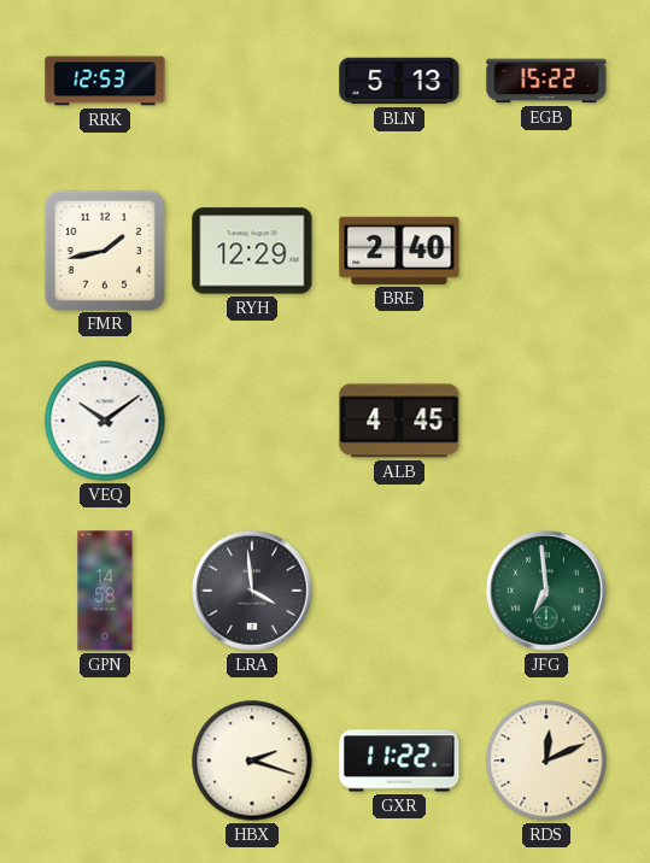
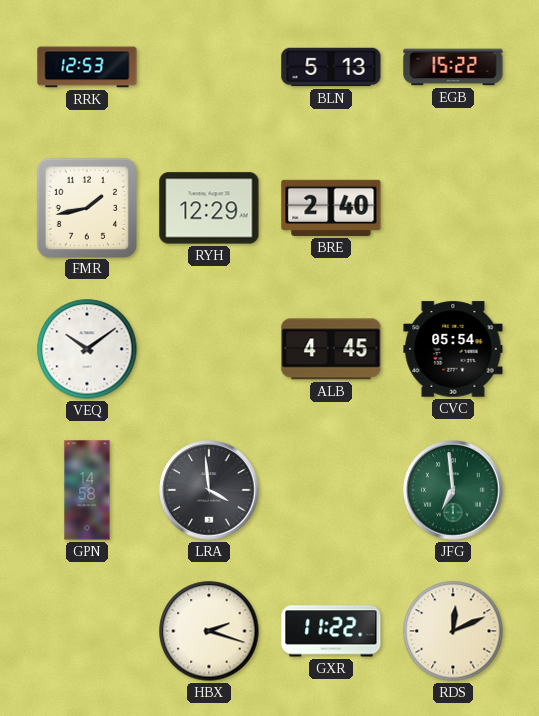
CVC: none -> 05:54 (453, 349)
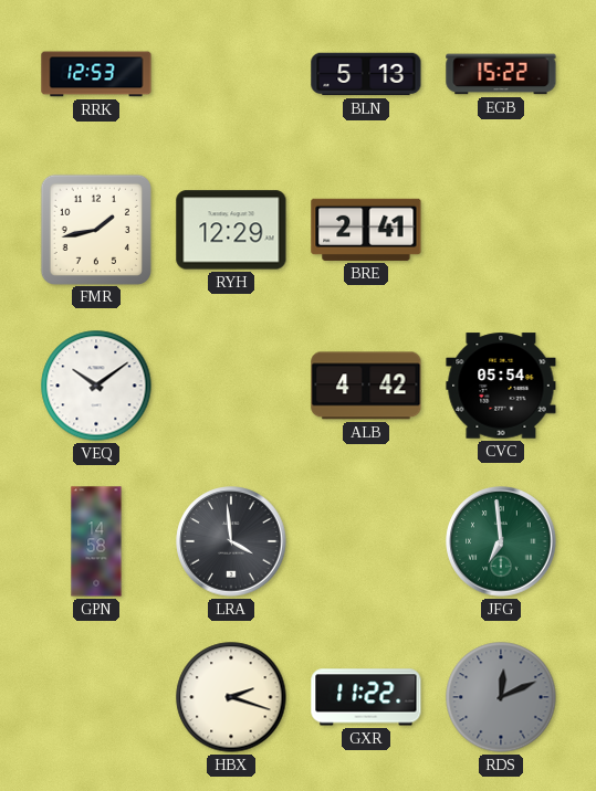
BRE: 2:40 -> 2:41 (366, 230)
ALB: 4:45 -> 4:42 (366, 386)
RDS dial: cream -> grey (501, 697)
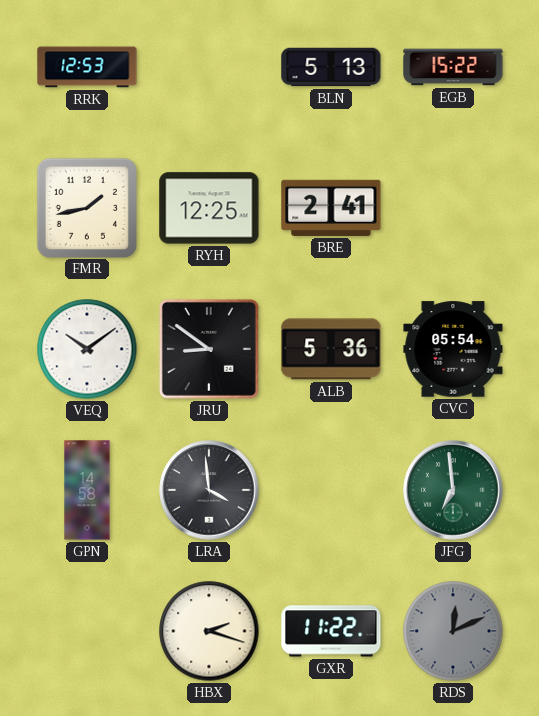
RYH: 12:29 -> 12:25 (209, 208)
JRU: none -> 8:51 (209, 349)
ALB: 4:42 -> 5:36 (331, 349)
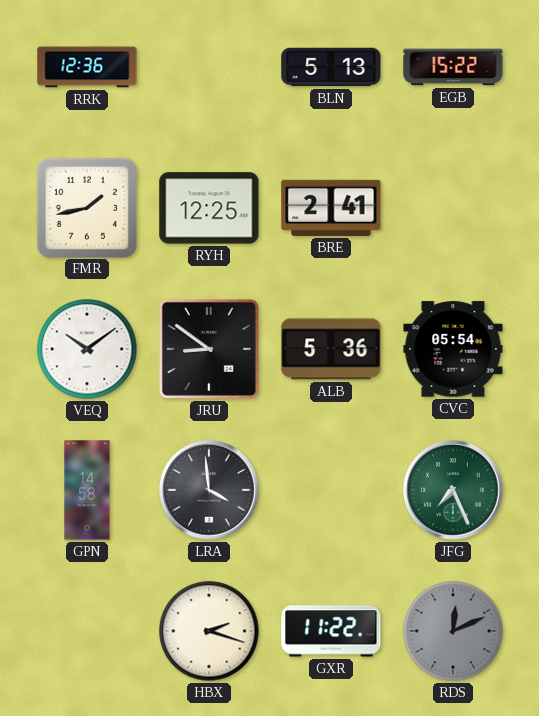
RRK: 12:53 -> 12:36 (87, 67)
JFG: 6:59 -> 7:26 (453, 490)
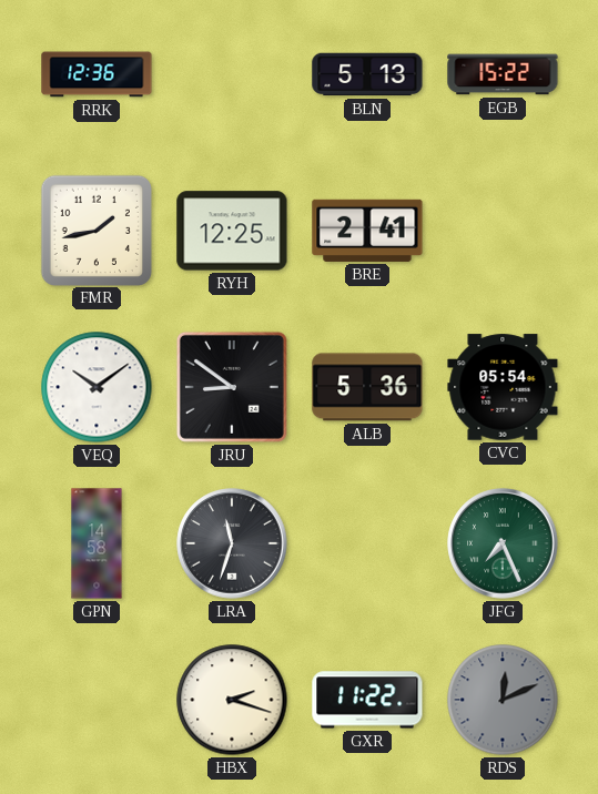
LRA: 3:59 -> 11:33 (232, 543)
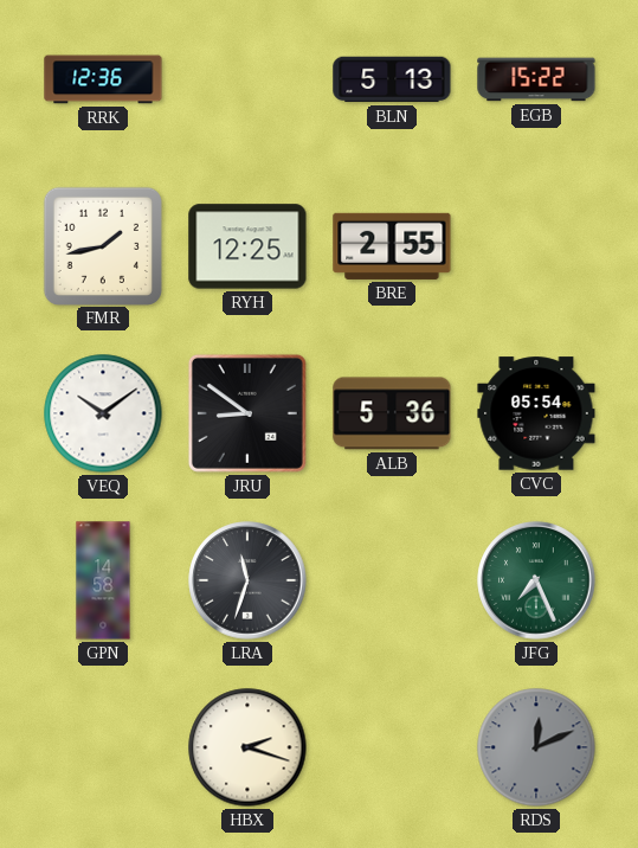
BRE: 2:41 -> 2:55 (392, 246)
GXR: 11:22 -> none (367, 700)
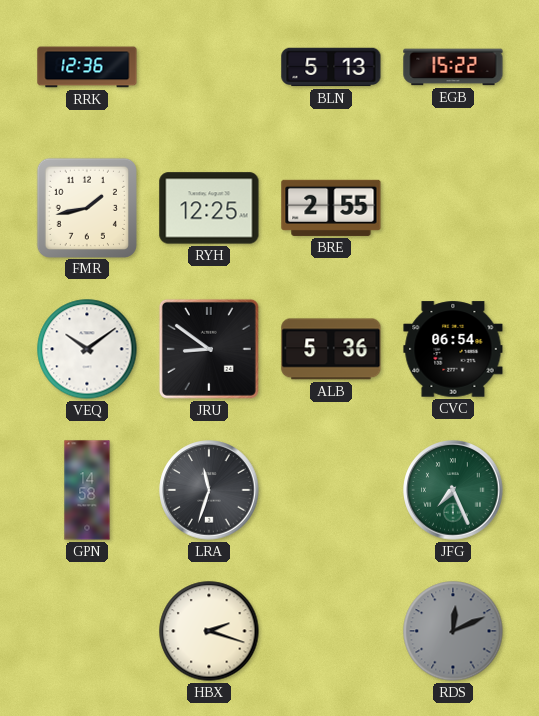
CVC: 05:54 -> 06:54 (453, 349)
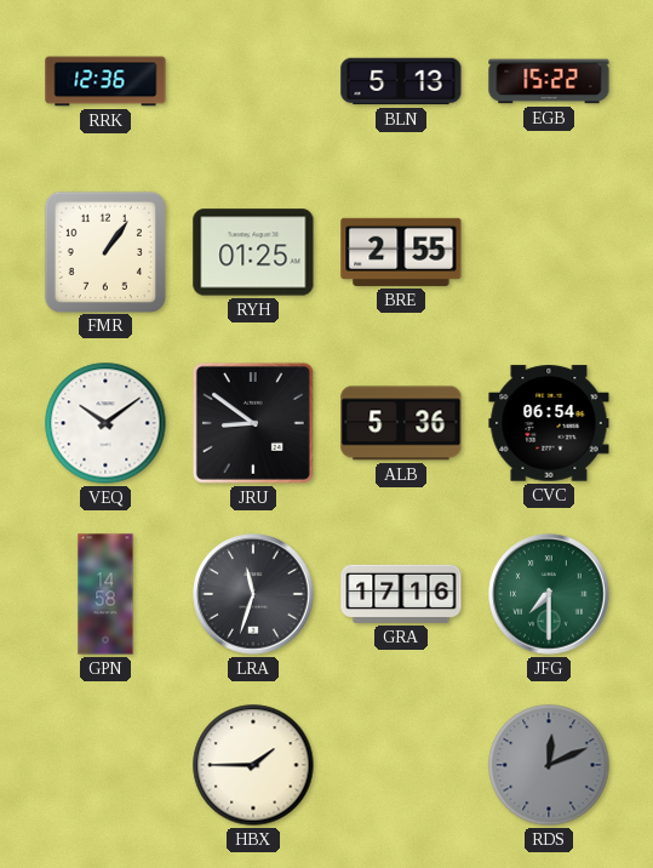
FMR: 1:43 -> 1:06 (104, 251)
RYH: 12:25 -> 01:25 (253, 252)
GRA: none -> 17:16 (401, 594)
JFG: 7:26 -> 7:30 (549, 594)
HBX: 2:18 -> 1:45 (253, 765)
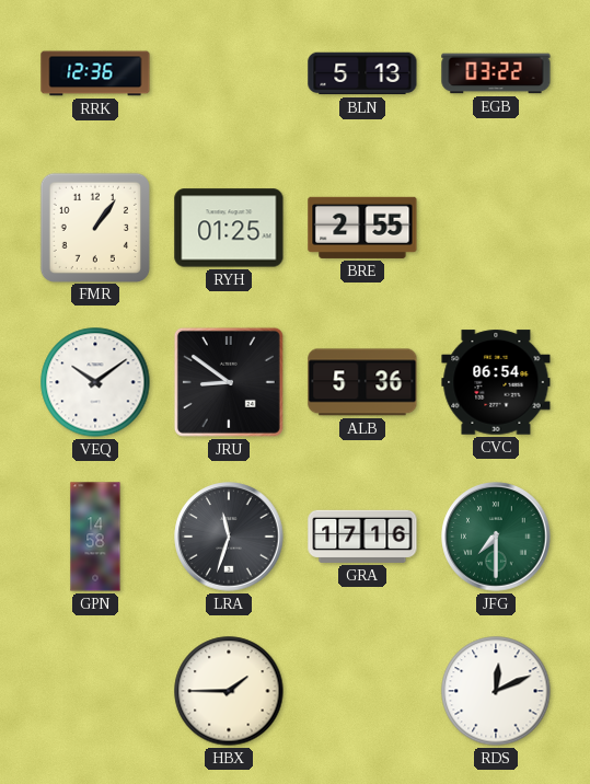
EGB: 15:22 -> 03:22 (496, 73)
RDS dial: grey -> white (496, 691)
